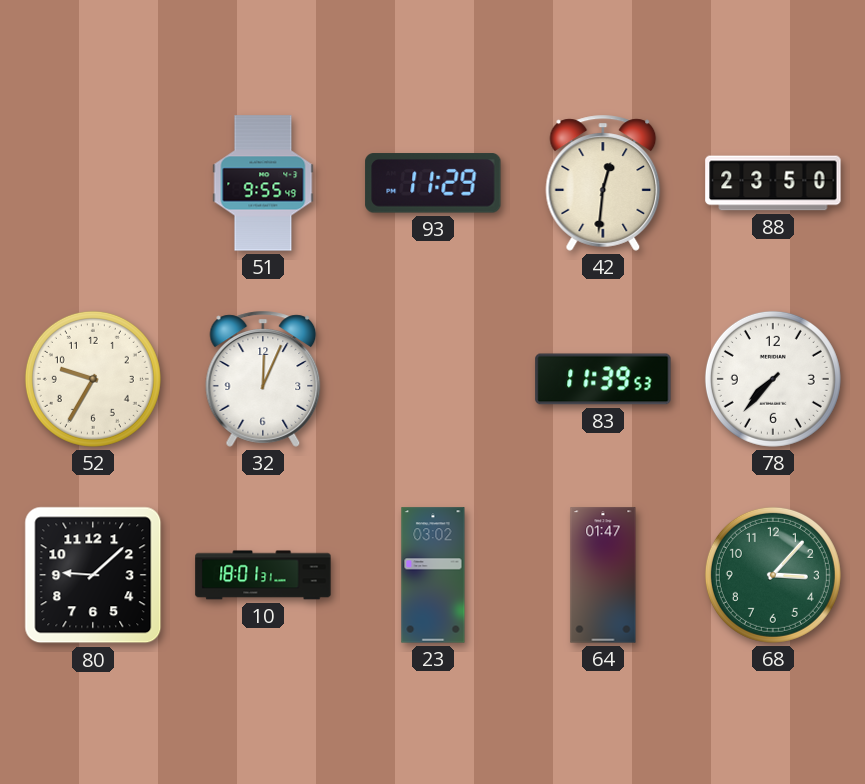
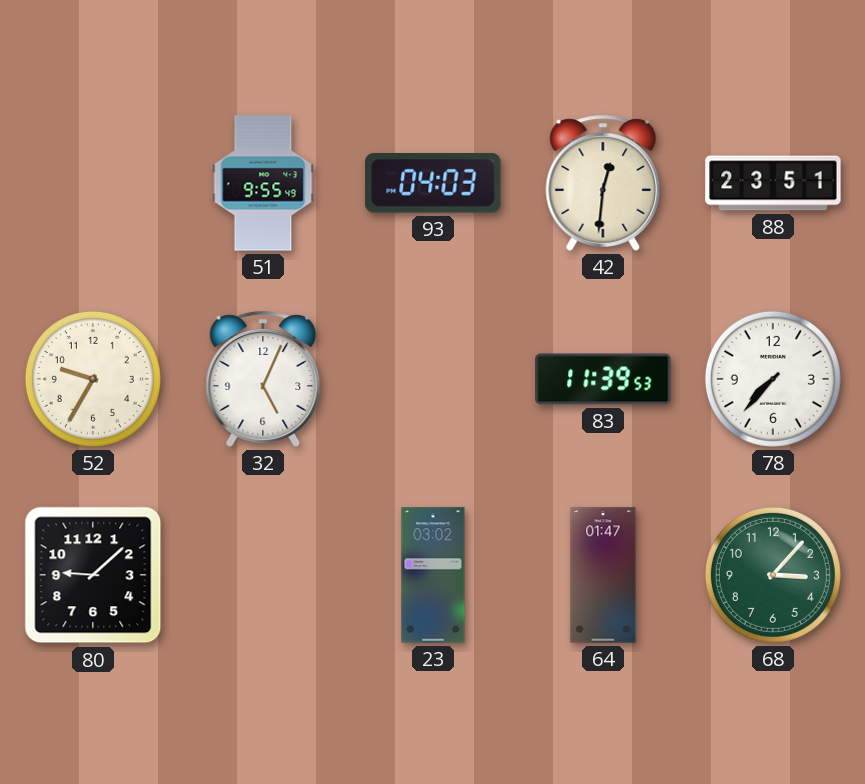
93: 11:29 -> 04:03 (433, 183)
88: 23:50 -> 23:51 (773, 183)
32: 12:04 -> 5:04 (263, 379)
10: 18:01 -> none (263, 575)
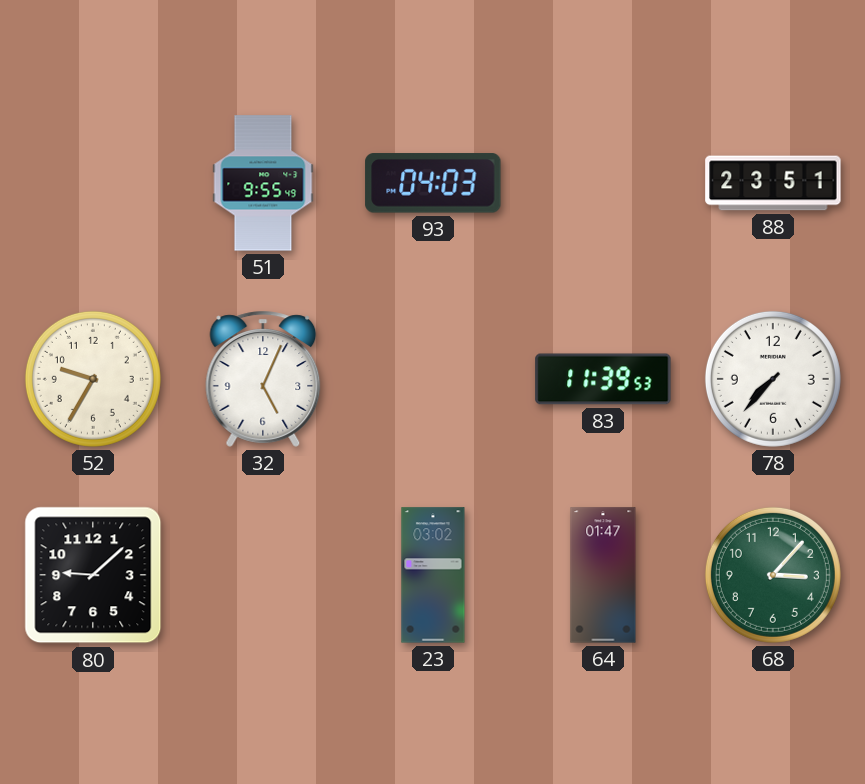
42: 12:31 -> none (603, 183)
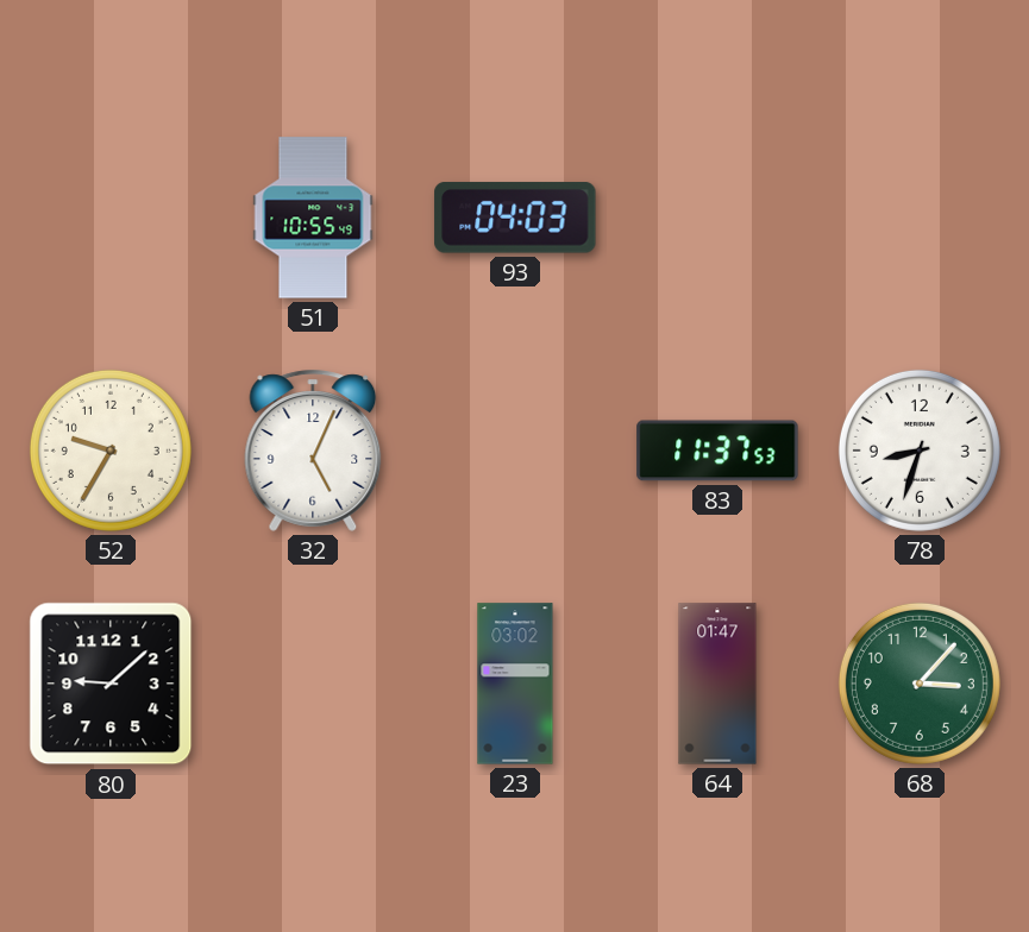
51: 9:55 -> 10:55 (313, 218)
88: 23:51 -> none (773, 183)
83: 11:39 -> 11:37 (717, 451)
78: 7:37 -> 8:33 (920, 451)
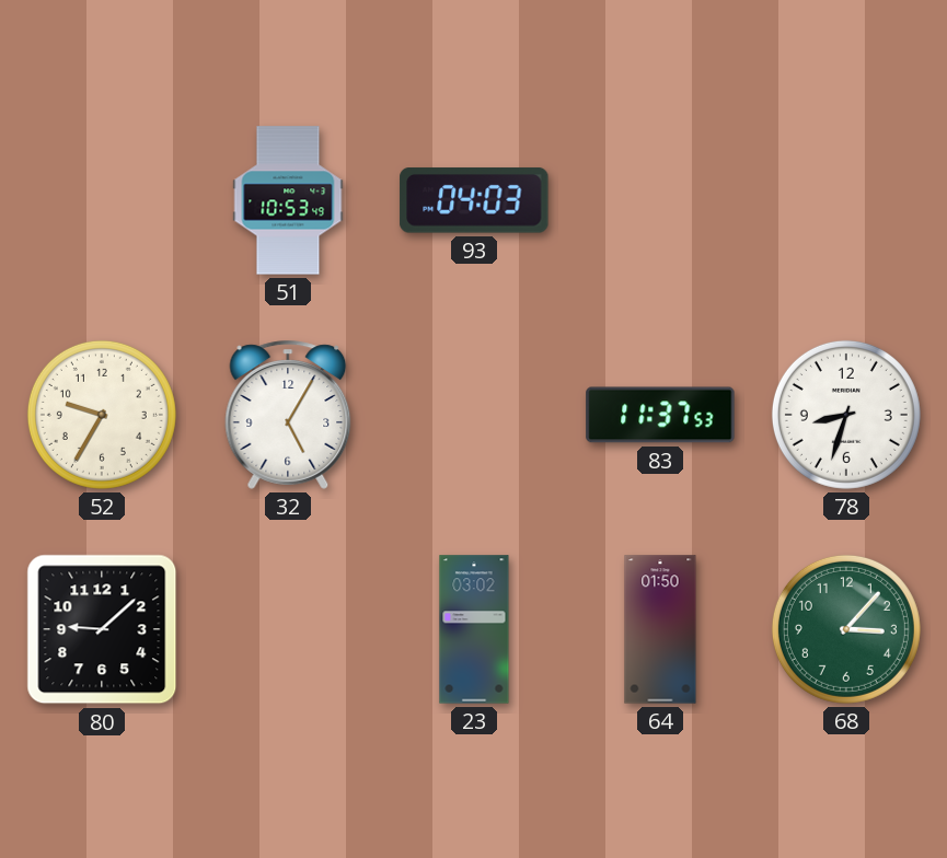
51: 10:55 -> 10:53 (288, 200)
32: 5:04 -> 5:05 (288, 415)
64: 01:47 -> 01:50 (660, 629)
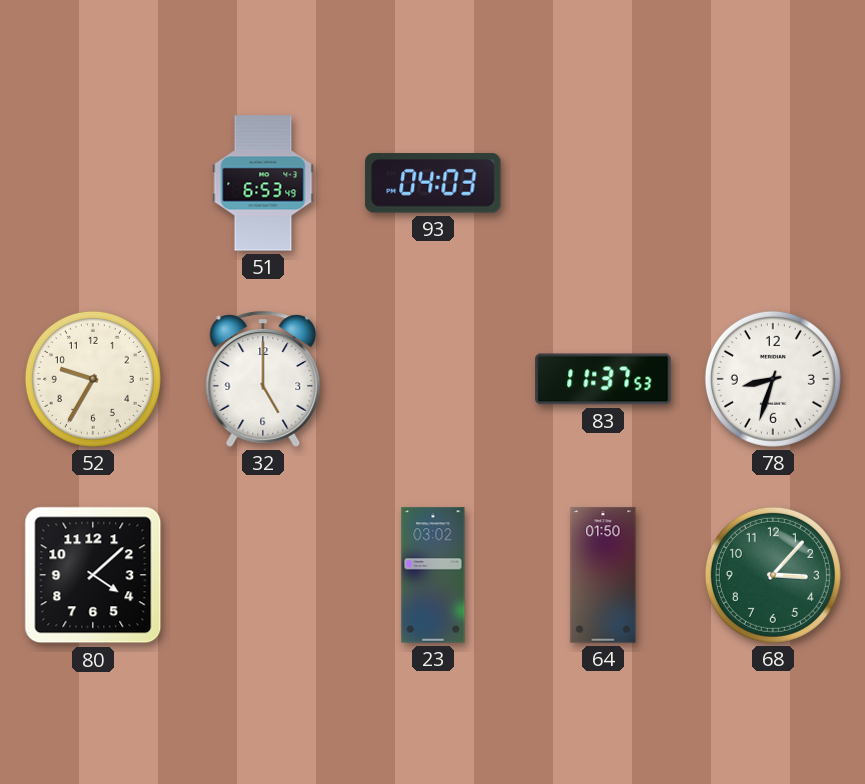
51: 10:53 -> 6:53 (263, 183)
32: 5:05 -> 5:00 (263, 379)
80: 9:08 -> 4:08 (93, 575)
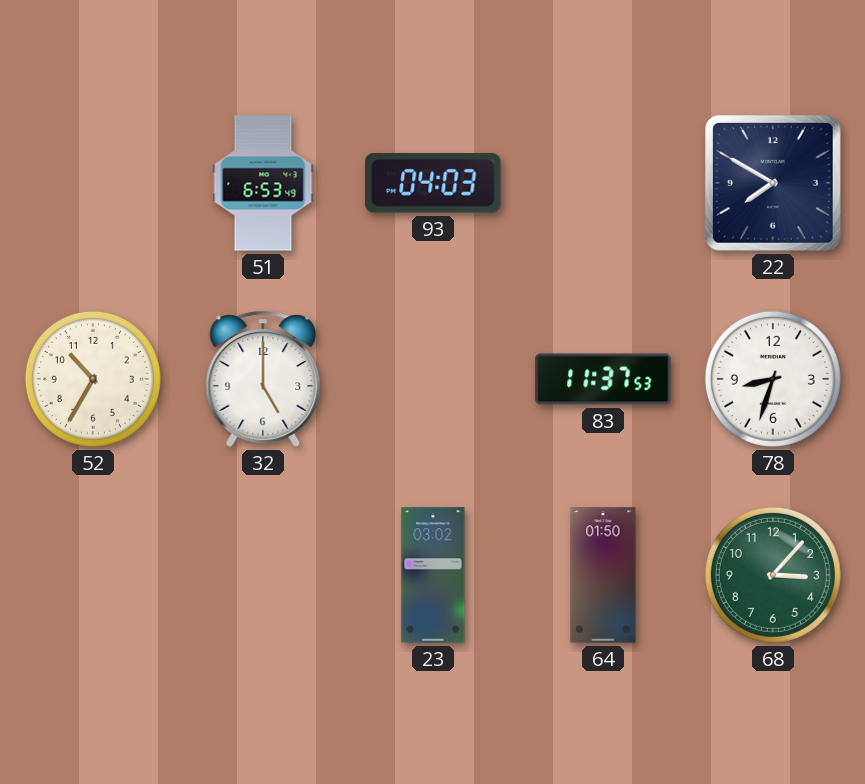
22: none -> 7:50 (774, 184)
52: 9:35 -> 10:35 (93, 379)
80: 4:08 -> none (93, 575)
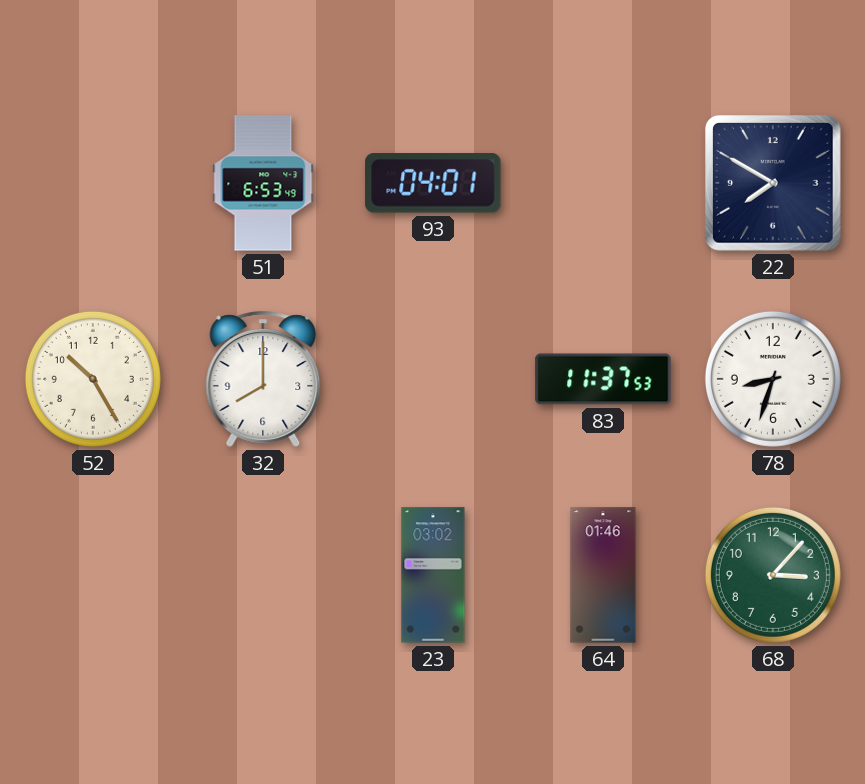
93: 04:03 -> 04:01 (433, 183)
52: 10:35 -> 10:25 (93, 379)
32: 5:00 -> 8:00 (263, 379)
64: 01:50 -> 01:46 (603, 575)
